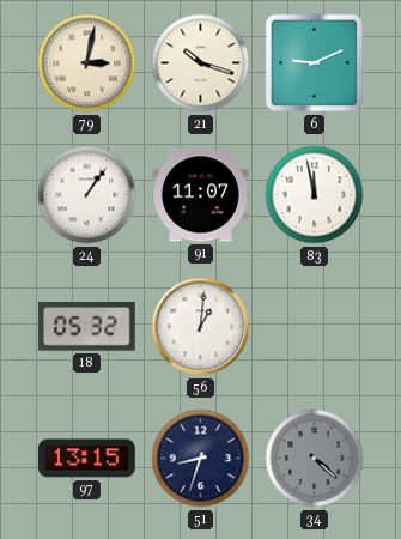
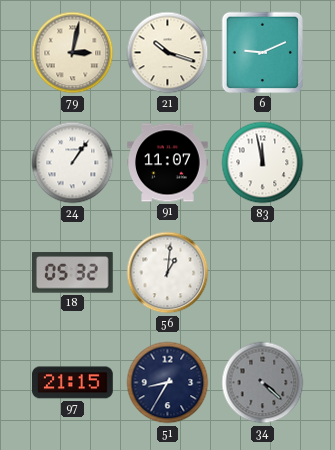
97: 13:15 -> 21:15 (73, 383)
51: 8:33 -> 8:35 (168, 383)
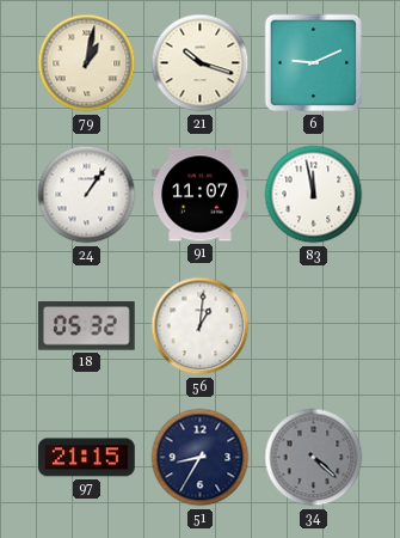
79: 3:02 -> 1:02 (87, 63)
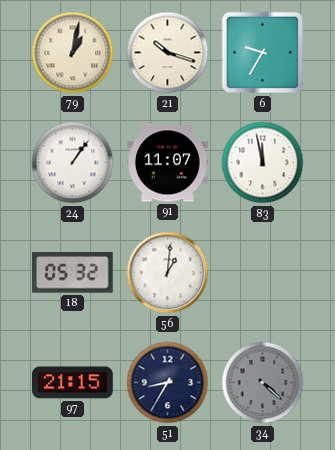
6: 9:11 -> 9:35 (263, 53)
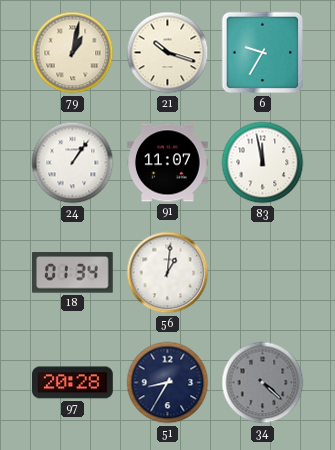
18: 05:32 -> 01:34 (73, 273)
97: 21:15 -> 20:28 (73, 383)
